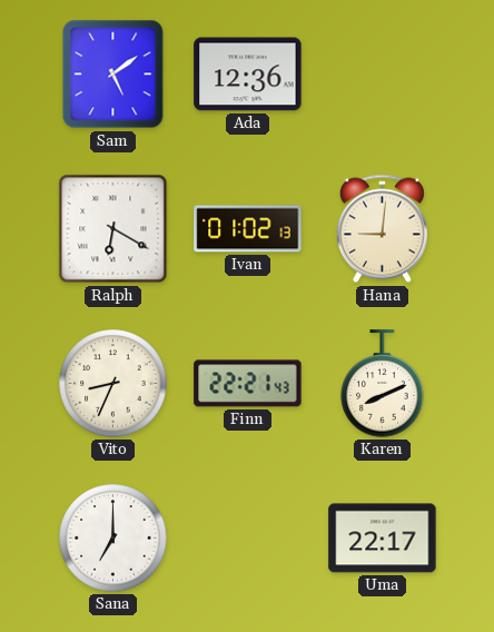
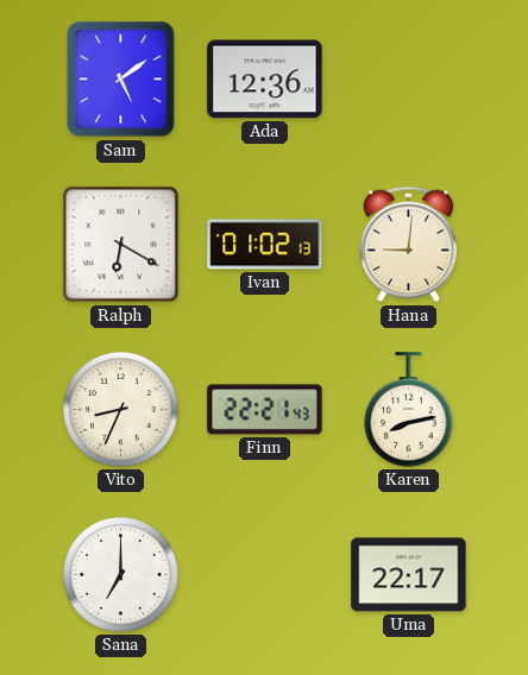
Karen: 8:11 -> 8:13 (409, 410)
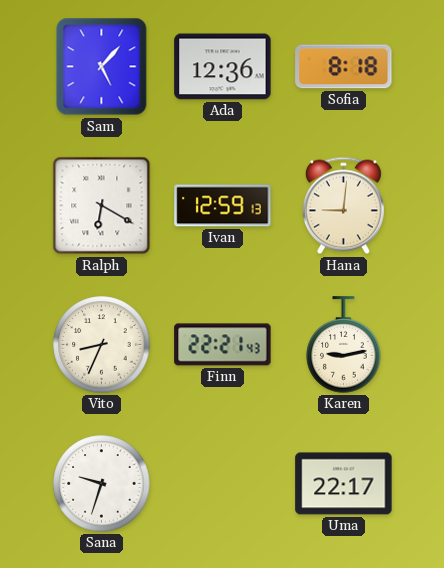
Sam: 5:09 -> 5:07 (102, 67)
Sofia: none -> 8:18 (344, 67)
Ivan: 01:02 -> 12:59 (223, 206)
Karen: 8:13 -> 9:13 (344, 345)
Sana: 7:00 -> 9:33 (102, 484)
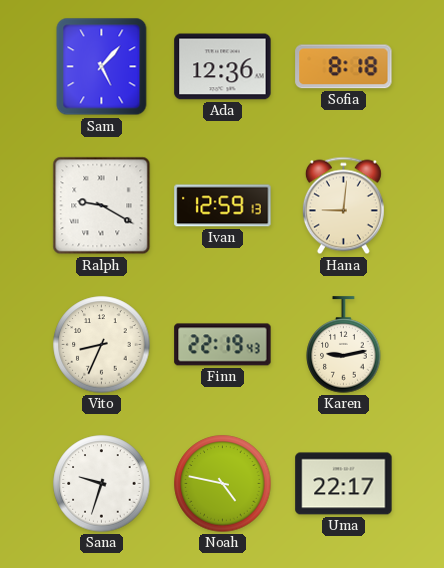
Ralph: 6:20 -> 9:20 (102, 206)
Finn: 22:21 -> 22:19 (223, 345)
Noah: none -> 4:47 (223, 484)
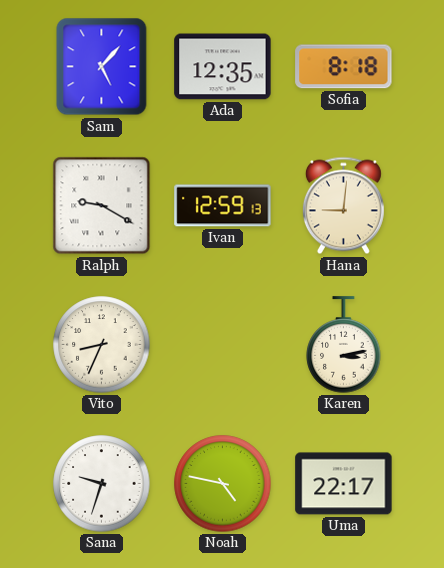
Ada: 12:36 -> 12:35 (223, 67)
Finn: 22:19 -> none (223, 345)
Karen: 9:13 -> 3:13 (344, 345)
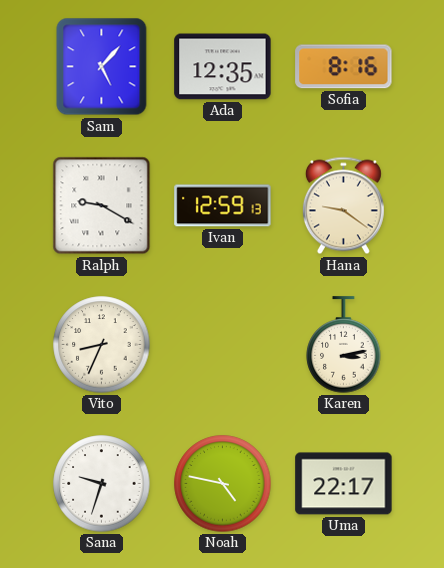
Sofia: 8:18 -> 8:16 (344, 67)
Hana: 9:01 -> 9:21 (343, 206)
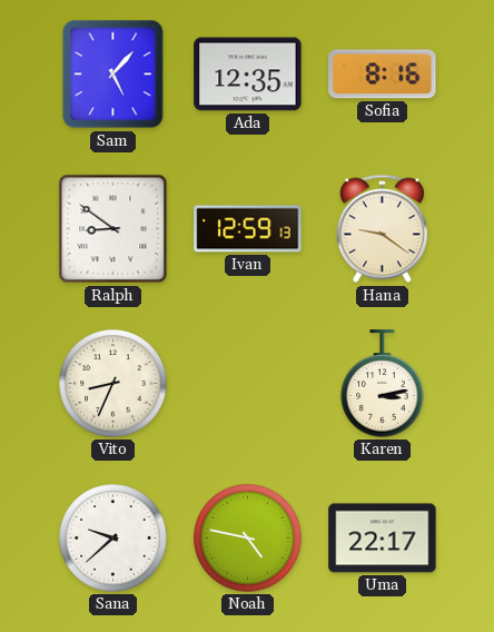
Ralph: 9:20 -> 8:51 (113, 229)
Sana: 9:33 -> 9:38 (113, 539)
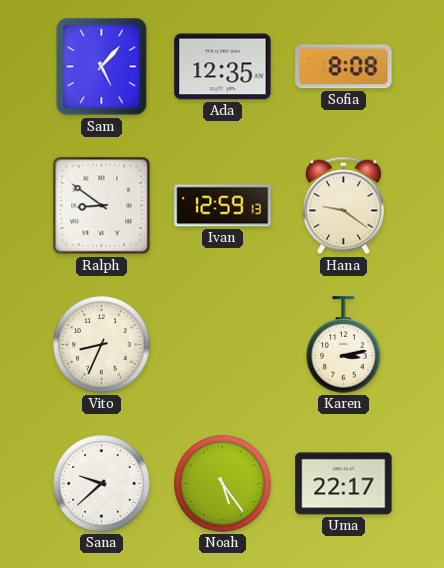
Sofia: 8:16 -> 8:08 (344, 67)
Noah: 4:47 -> 5:24 (223, 484)
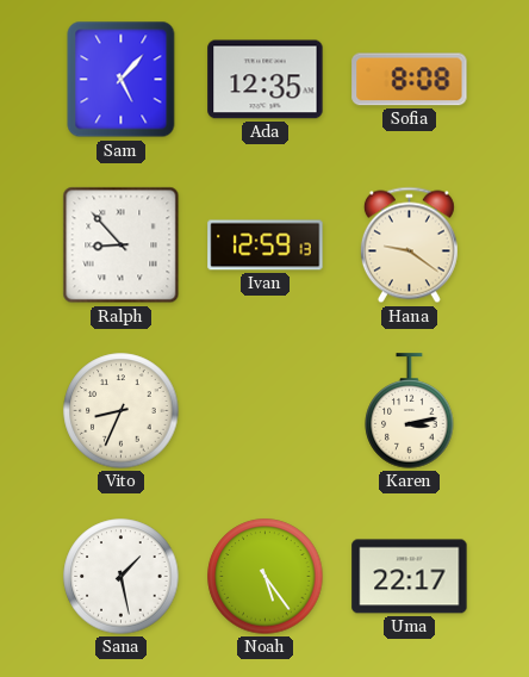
Ralph: 8:51 -> 8:53 (122, 246)
Sana: 9:38 -> 1:28 (122, 577)
